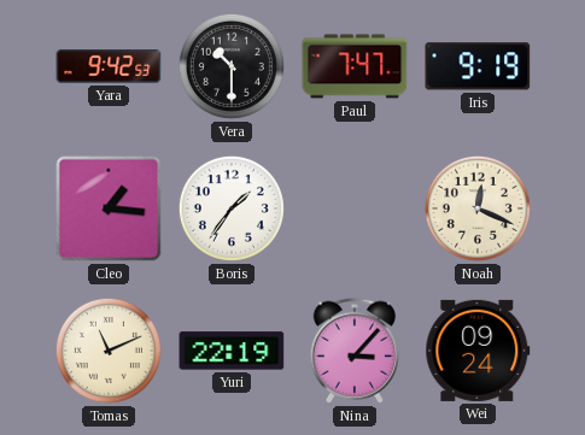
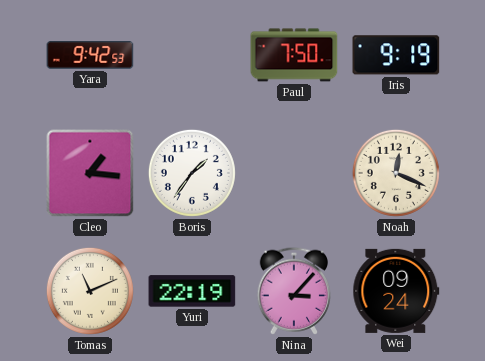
Vera: 10:30 -> none (232, 66)
Paul: 7:47 -> 7:50 (294, 55)
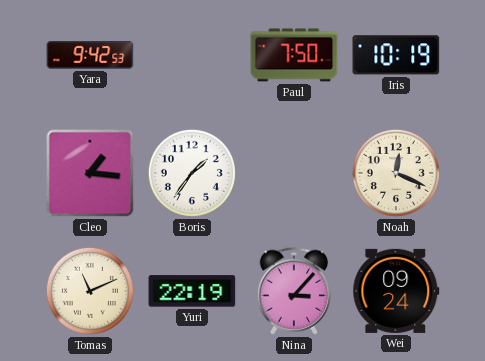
Iris: 9:19 -> 10:19 (396, 55)
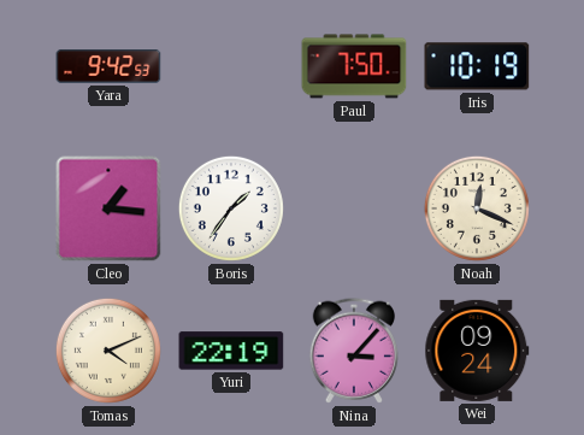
Tomas: 11:11 -> 4:11 (108, 351)
